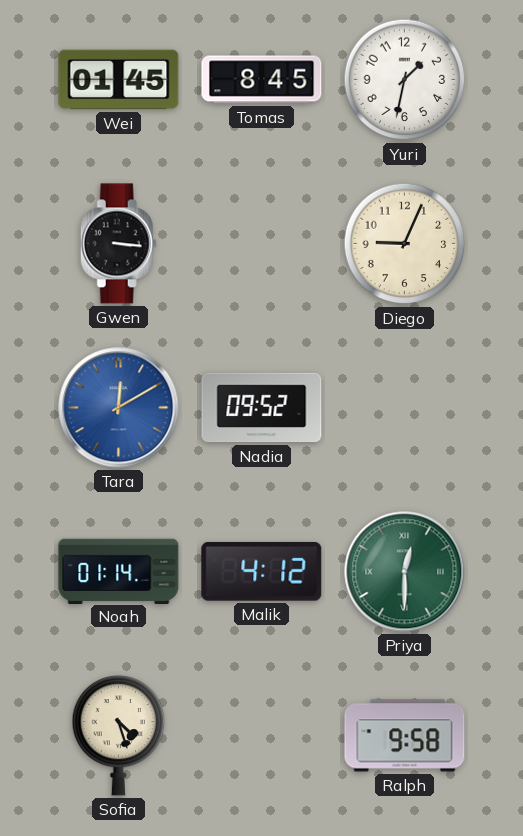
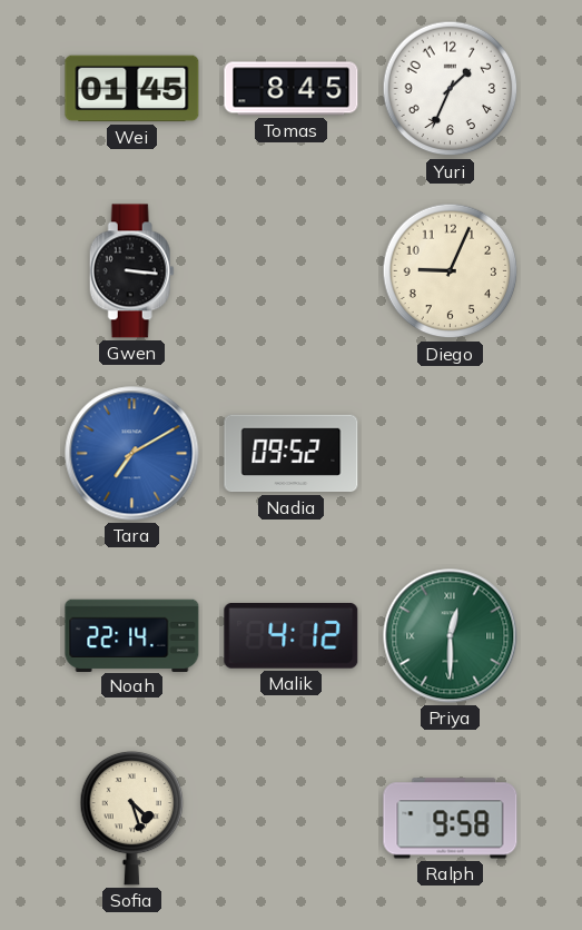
Yuri: 1:32 -> 1:34 (451, 89)
Tara: 12:10 -> 7:10 (132, 454)
Noah: 01:14 -> 22:14 (132, 635)
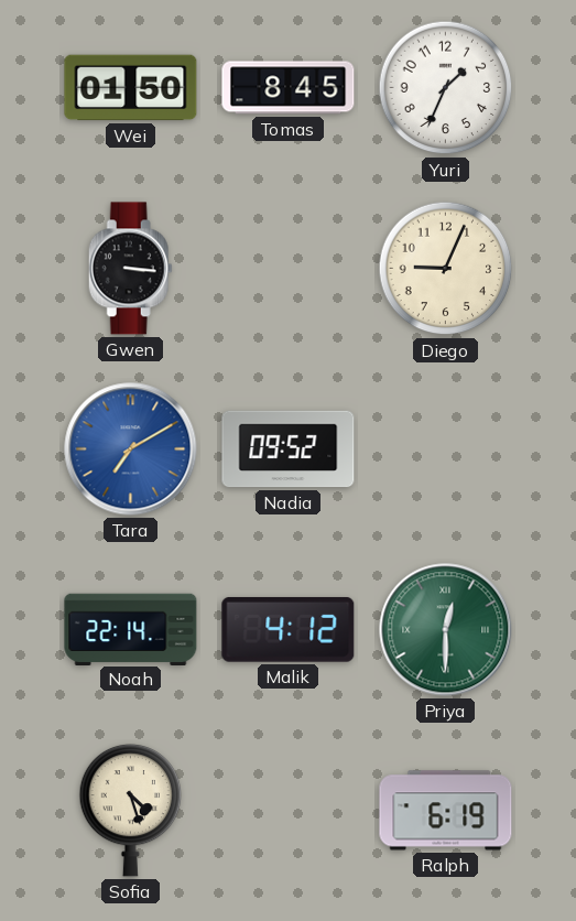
Wei: 01:45 -> 01:50 (131, 88)
Ralph: 9:58 -> 6:19 (446, 811)
